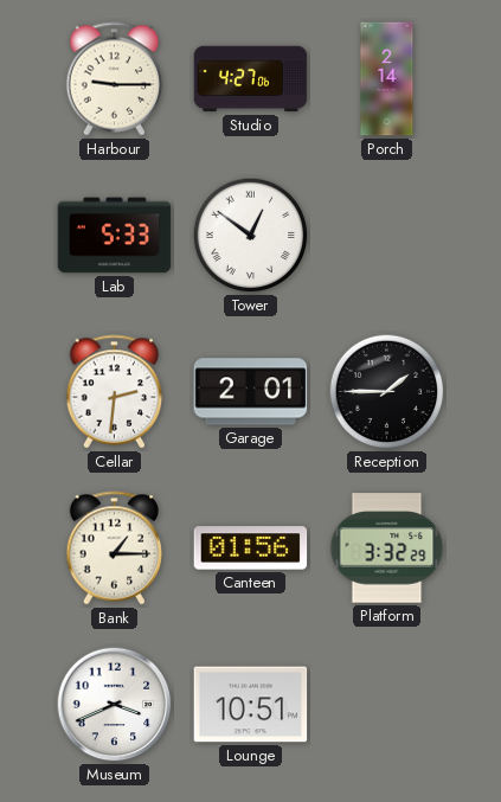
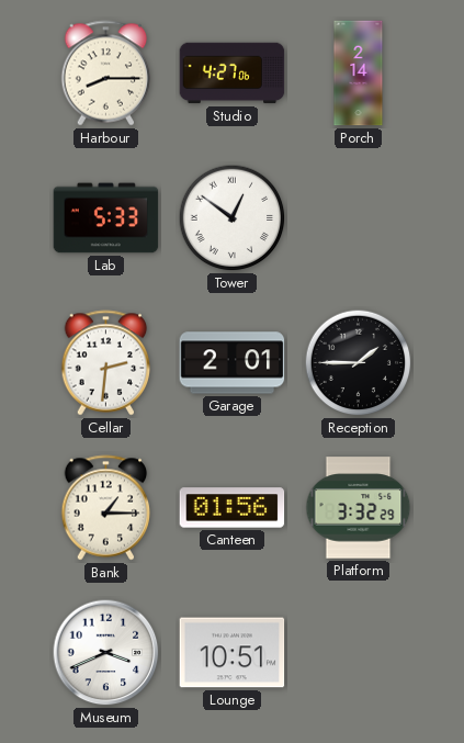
Harbour: 9:15 -> 8:15 (106, 74)
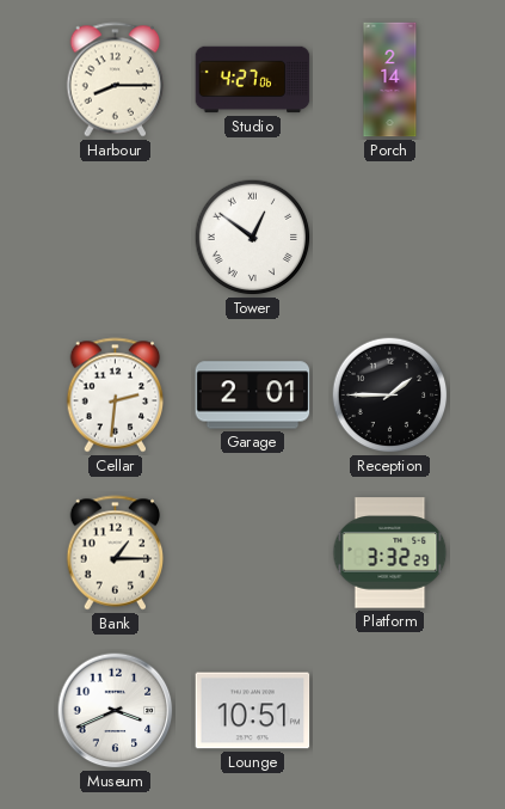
Lab: 5:33 -> none (106, 218)
Canteen: 01:56 -> none (233, 508)
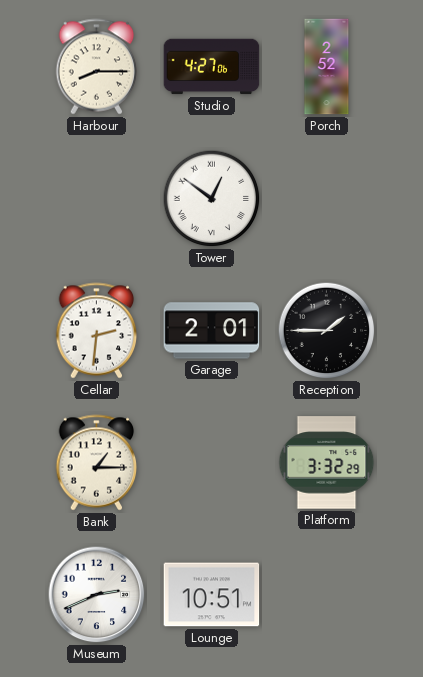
Porch: 2:14 -> 2:52 (327, 67)
Museum: 3:41 -> 2:41 (97, 595)
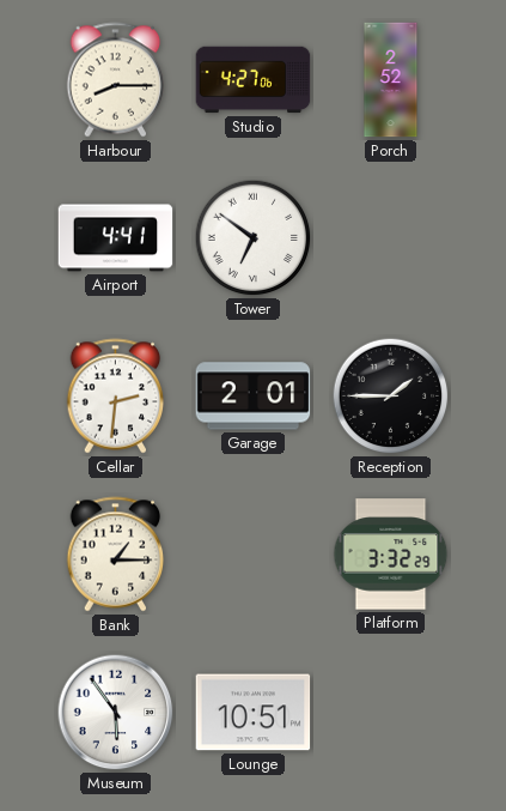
Airport: none -> 4:41 (116, 238)
Tower: 12:51 -> 6:51 (254, 238)
Museum: 2:41 -> 5:54 (116, 713)
